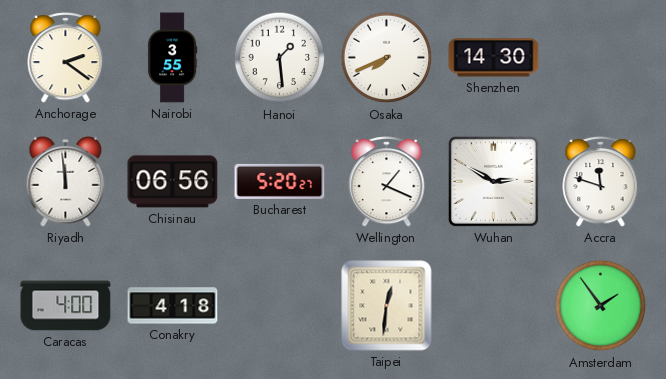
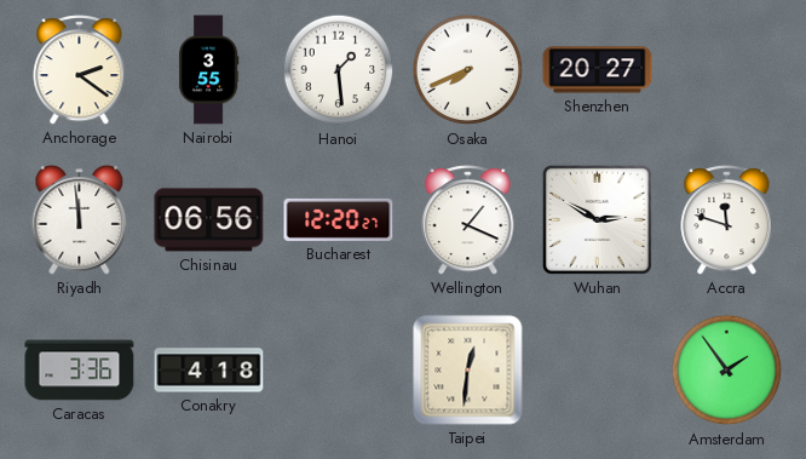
Shenzhen: 14:30 -> 20:27 (598, 70)
Bucharest: 5:20 -> 12:20 (339, 219)
Caracas: 4:00 -> 3:36 (80, 371)
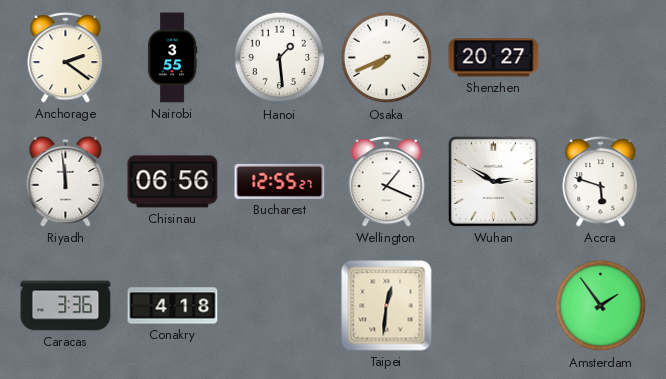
Bucharest: 12:20 -> 12:55 (280, 181)
Accra: 11:48 -> 5:48 (601, 182)
